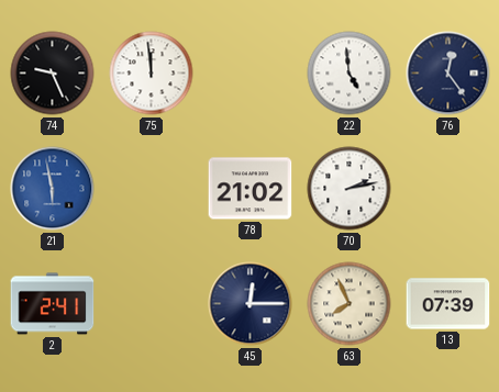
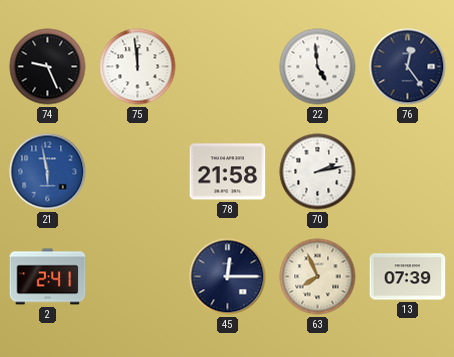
78: 21:02 -> 21:58 (228, 172)
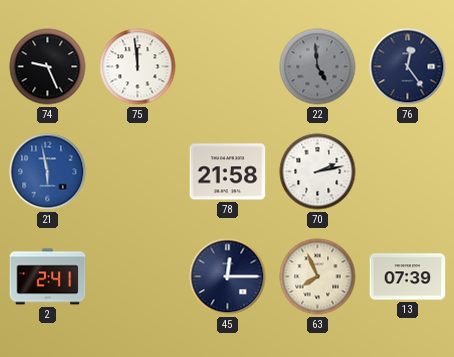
22 dial: white -> grey (318, 67)
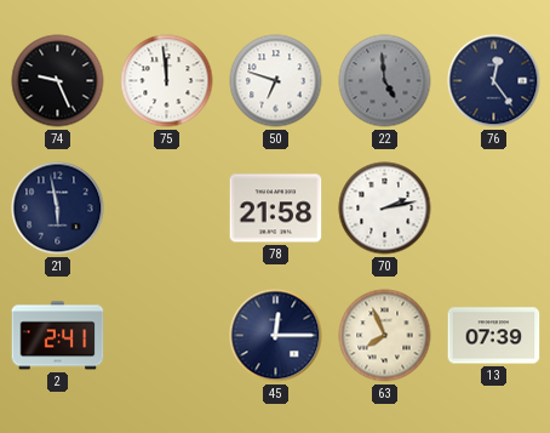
50: none -> 6:48 (276, 81)
21 dial: blue -> navy (58, 209)
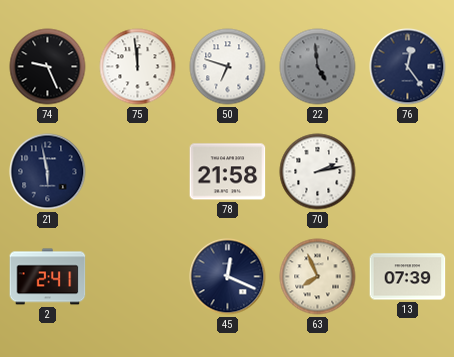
45: 12:15 -> 12:19 (228, 277)
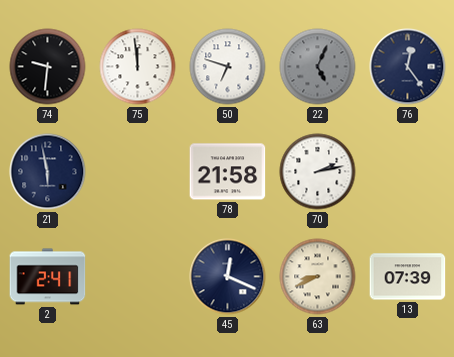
74: 9:26 -> 9:31 (48, 67)
22: 4:59 -> 5:04 (318, 67)
63: 7:56 -> 8:41 (318, 277)
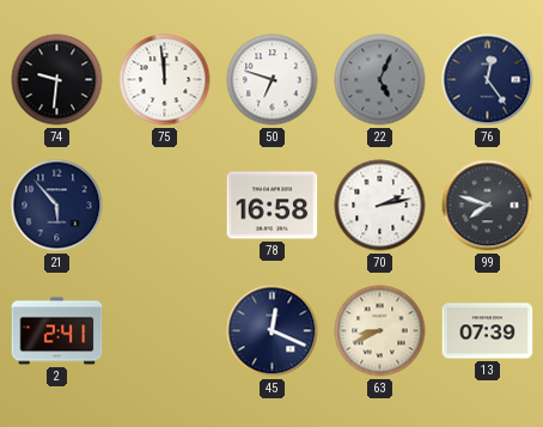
21: 5:58 -> 5:53 (57, 206)
78: 21:58 -> 16:58 (273, 206)
99: none -> 7:48 (488, 206)
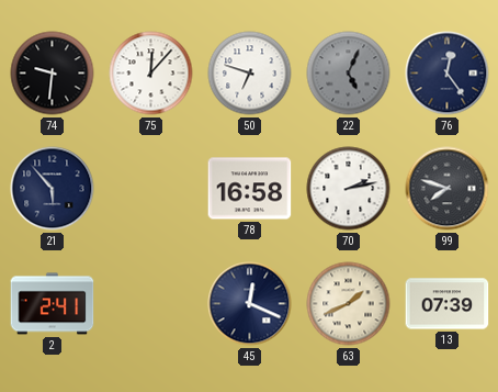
75: 11:59 -> 12:07 (151, 74)
63: 8:41 -> 1:41 (349, 304)
